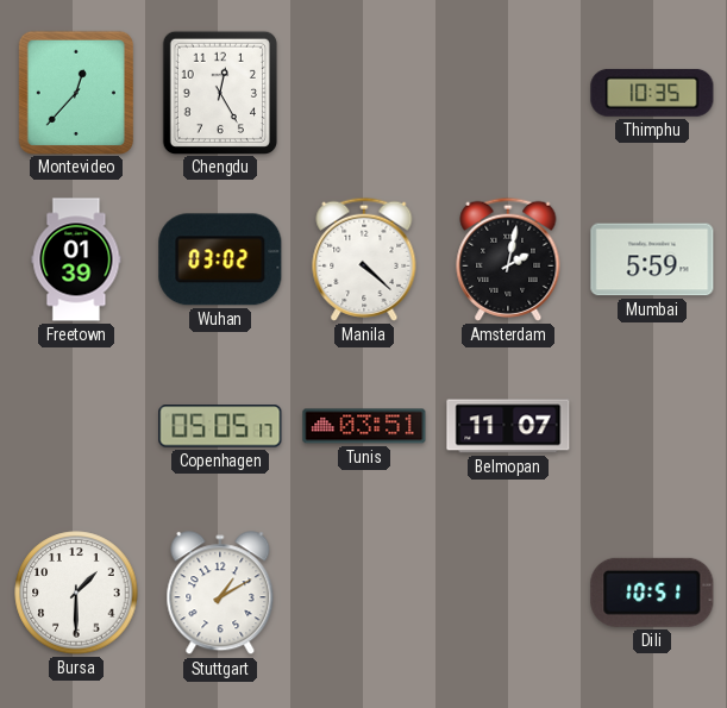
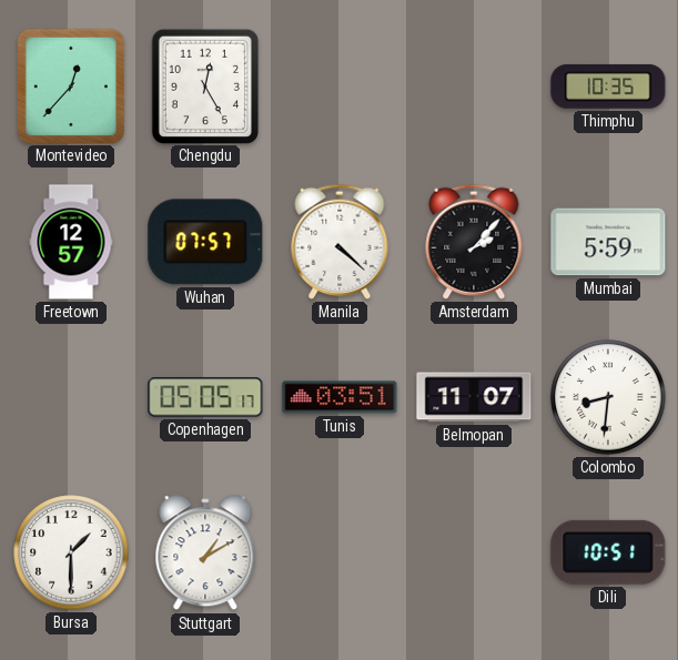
Freetown: 01:39 -> 12:57 (71, 242)
Wuhan: 03:02 -> 07:57 (205, 242)
Amsterdam: 2:02 -> 2:07 (474, 242)
Colombo: none -> 8:31 (608, 397)
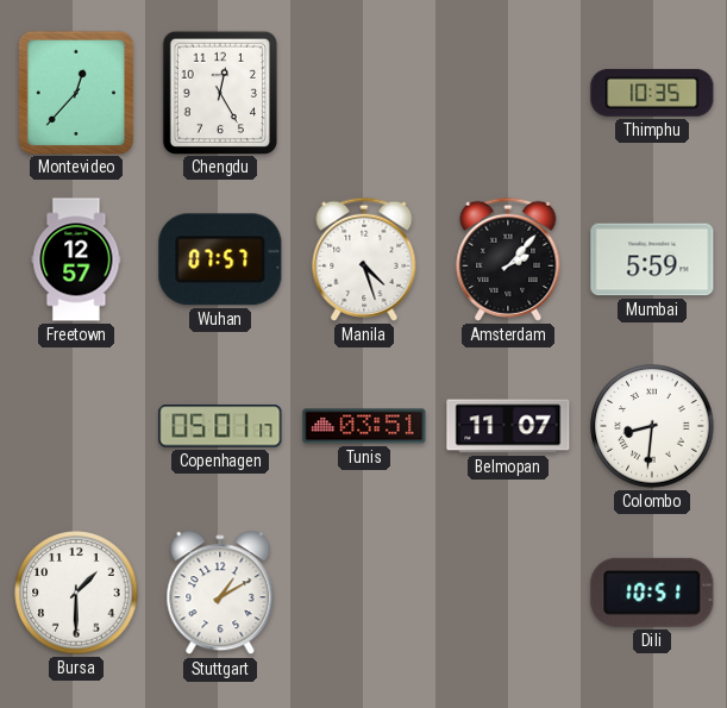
Manila: 4:22 -> 4:27 (364, 259)
Copenhagen: 05:05 -> 05:01 (220, 426)
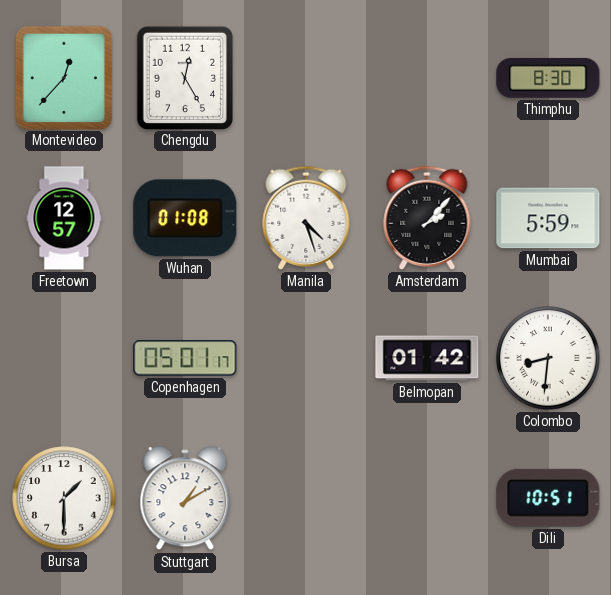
Thimphu: 10:35 -> 8:30 (548, 78)
Wuhan: 07:57 -> 01:08 (185, 218)
Tunis: 03:51 -> none (364, 426)
Belmopan: 11:07 -> 01:42 (427, 358)
